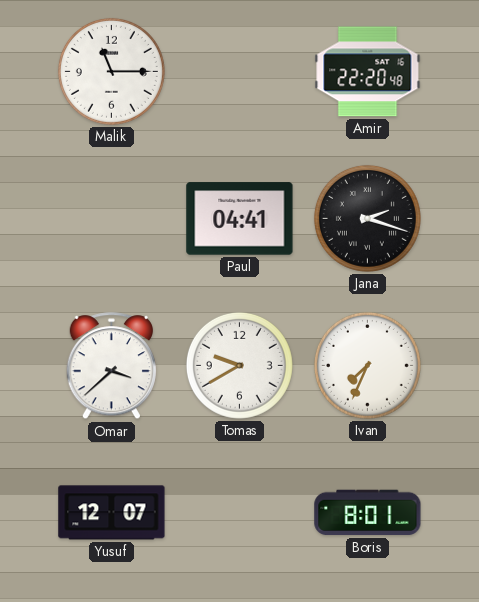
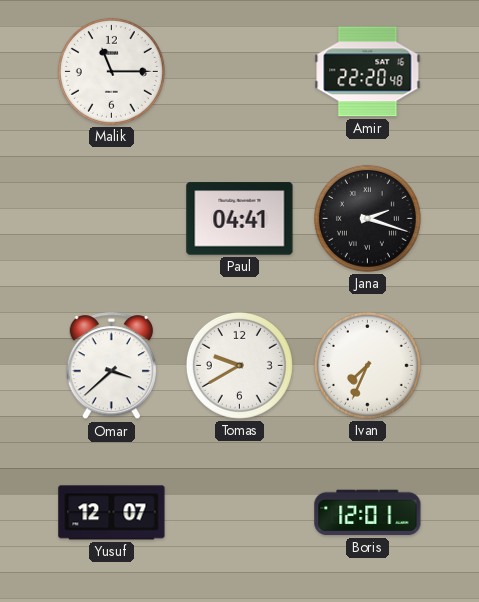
Boris: 8:01 -> 12:01 (368, 513)
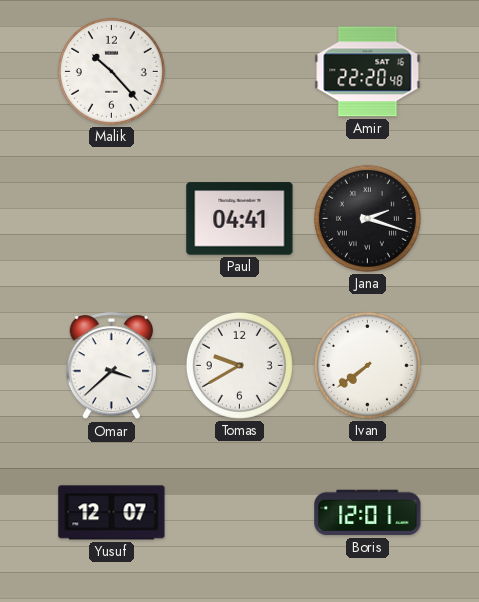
Malik: 11:15 -> 10:23 (111, 71)
Ivan: 7:34 -> 7:39 (367, 365)
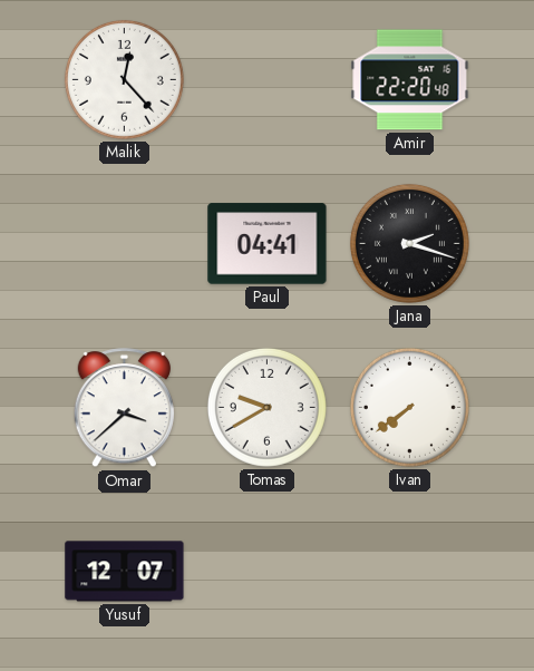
Malik: 10:23 -> 12:23 (124, 79)
Boris: 12:01 -> none (368, 513)
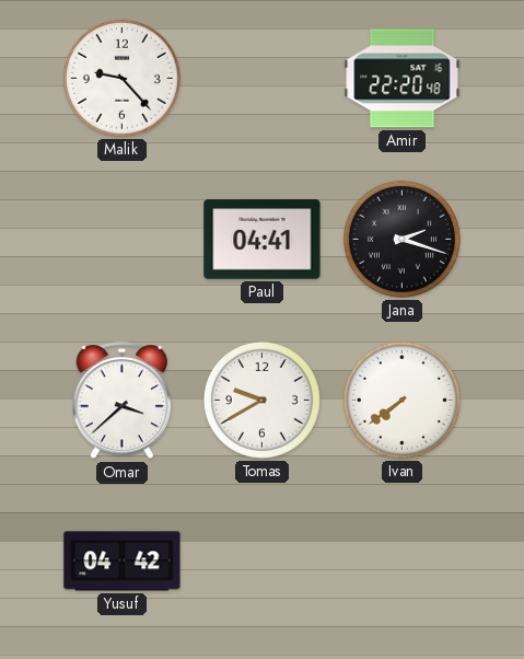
Malik: 12:23 -> 9:23 (121, 78)
Yusuf: 12:07 -> 04:42 (123, 562)
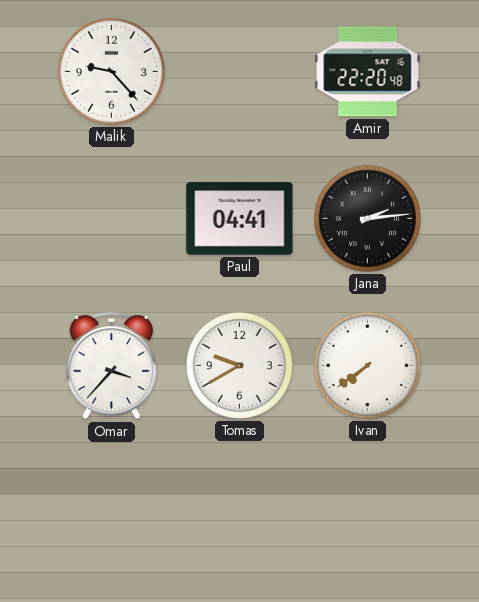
Jana: 2:18 -> 2:14 (367, 218)
Omar: 3:38 -> 3:37 (111, 366)
Yusuf: 04:42 -> none (123, 562)
